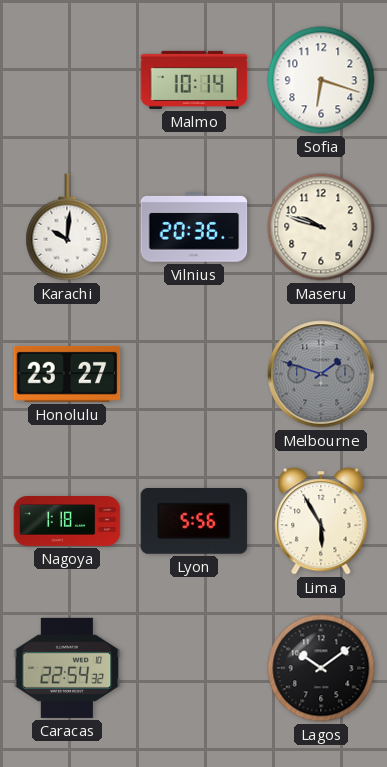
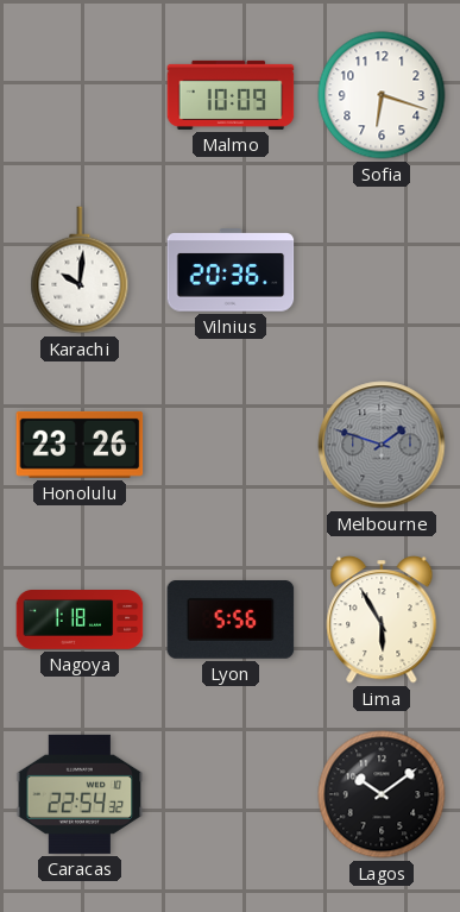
Malmo: 10:14 -> 10:09 (231, 95)
Maseru: 9:48 -> none (321, 227)
Honolulu: 23:27 -> 23:26 (80, 445)
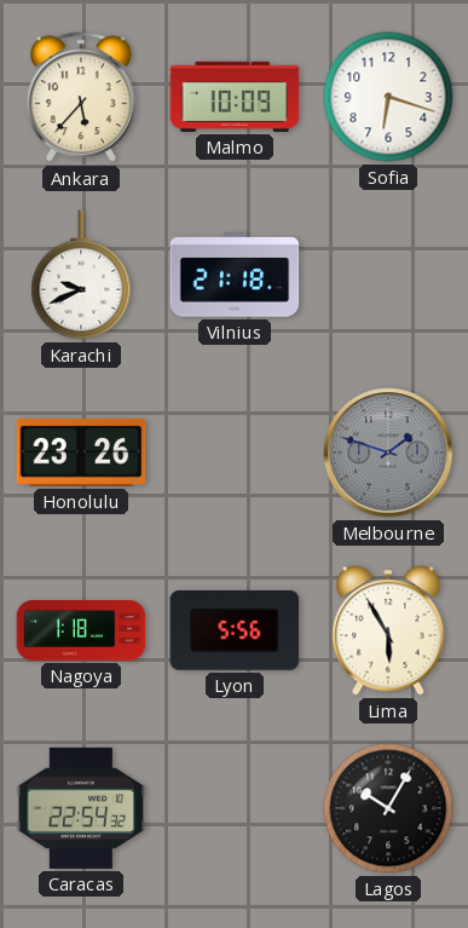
Ankara: none -> 5:37 (82, 98)
Karachi: 10:01 -> 9:41 (81, 275)
Vilnius: 20:36 -> 21:18 (235, 275)
Lagos: 10:09 -> 10:05 (388, 808)
